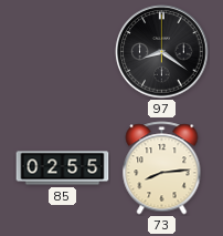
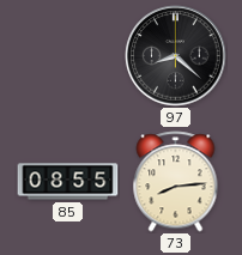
97: 8:21 -> 8:22 (176, 56)
85: 02:55 -> 08:55 (68, 182)
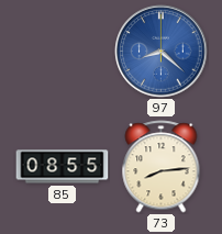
97 dial: black -> blue (162, 52)
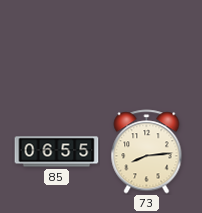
97: 8:22 -> none (162, 52)
85: 08:55 -> 06:55 (57, 152)
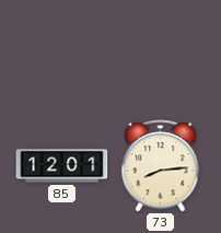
85: 06:55 -> 12:01 (62, 166)
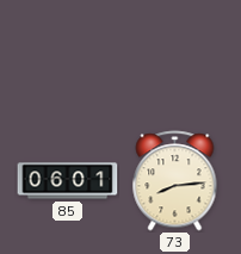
85: 12:01 -> 06:01 (68, 181)
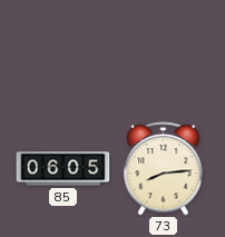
85: 06:01 -> 06:05 (63, 169)
